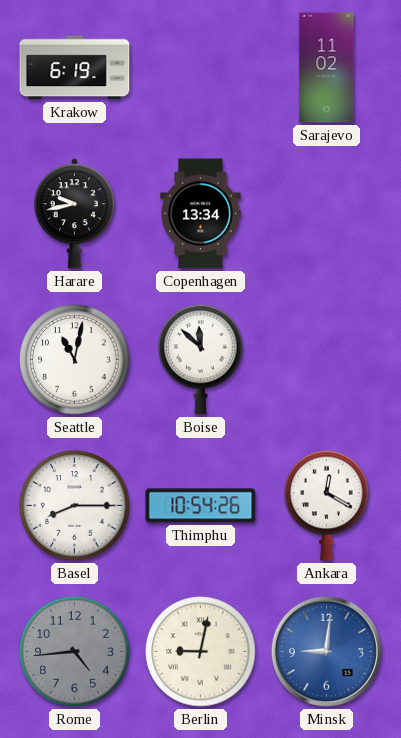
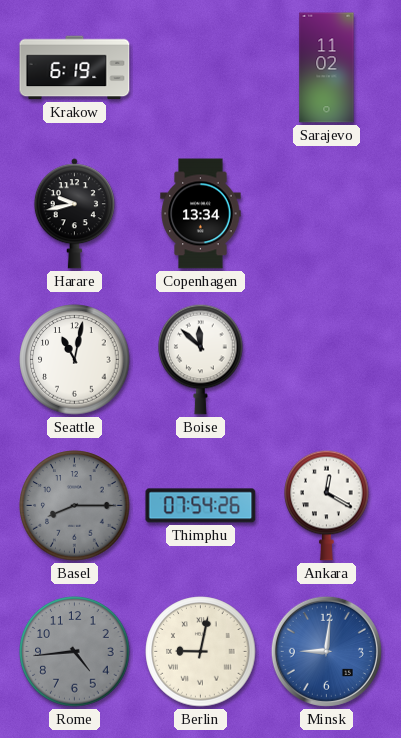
Basel dial: white -> grey (75, 506)
Thimphu: 10:54 -> 07:54 (201, 506)
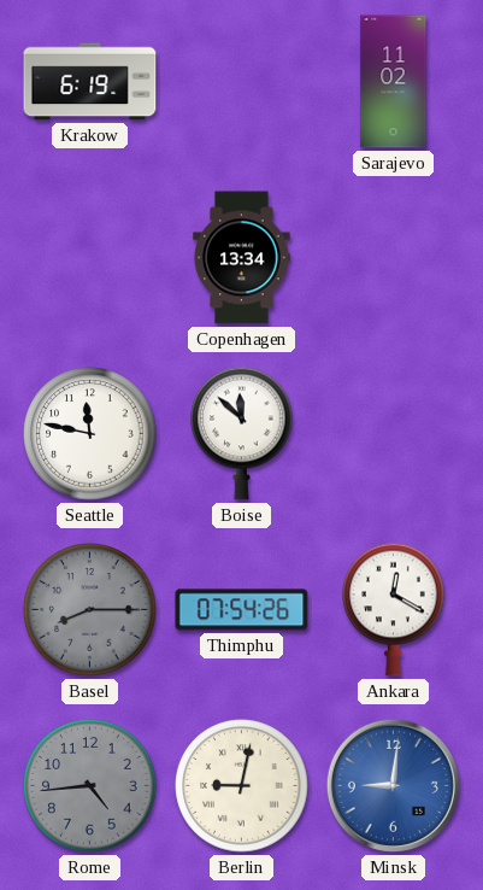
Harare: 9:43 -> none (74, 214)
Seattle: 11:02 -> 11:47 (90, 434)
